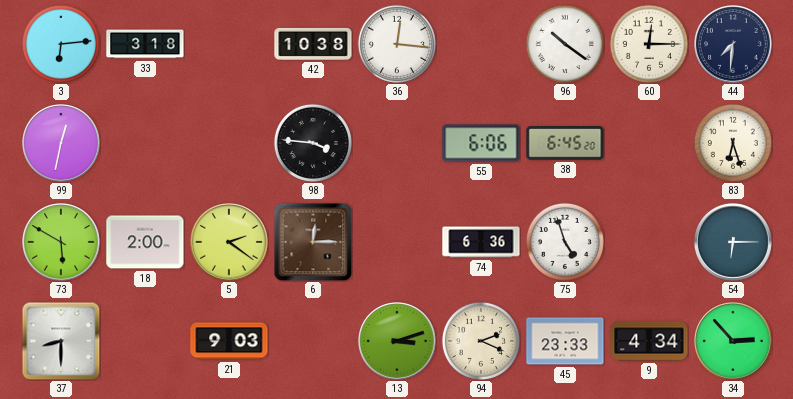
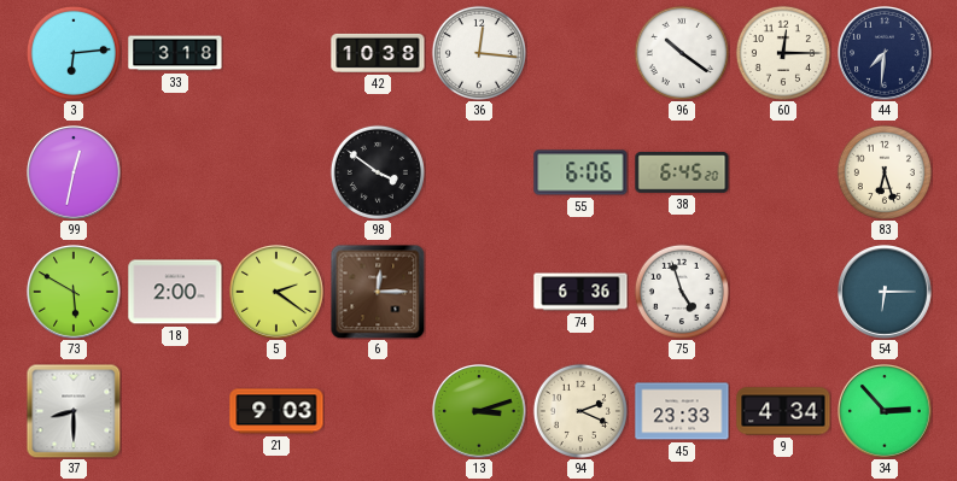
98: 3:46 -> 3:51 (378, 172)
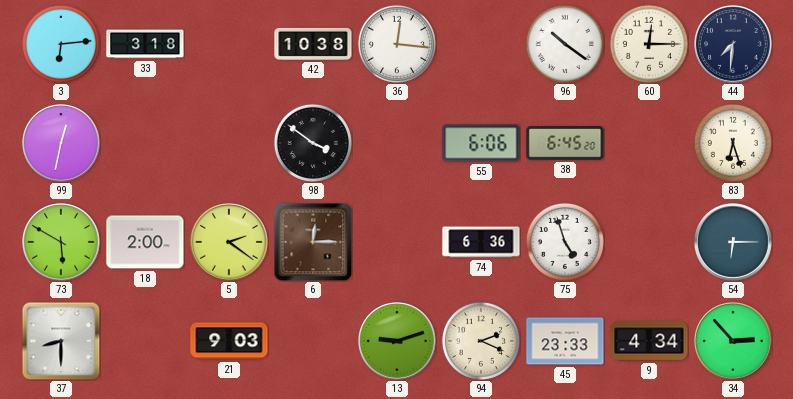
13: 3:12 -> 9:12 (398, 342)
